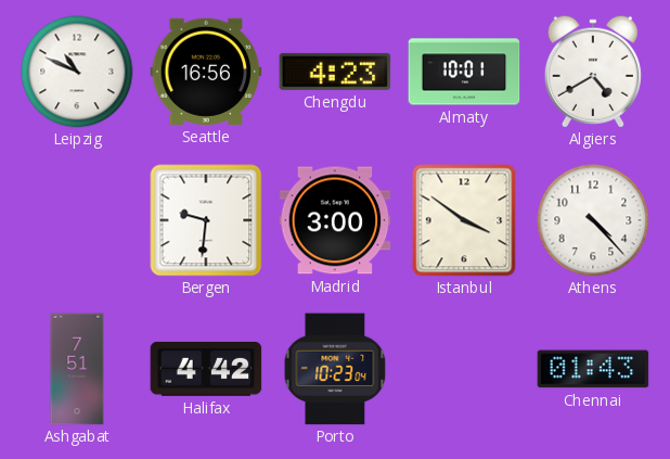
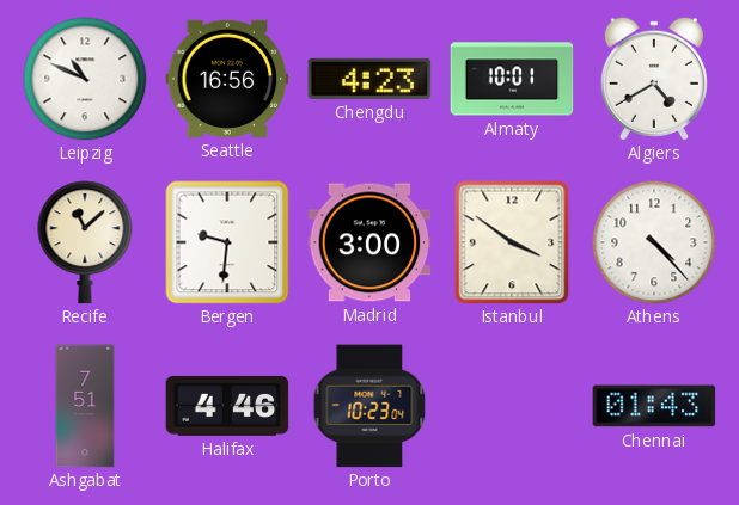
Recife: none -> 11:08 (85, 242)
Halifax: 4:42 -> 4:46 (227, 406)
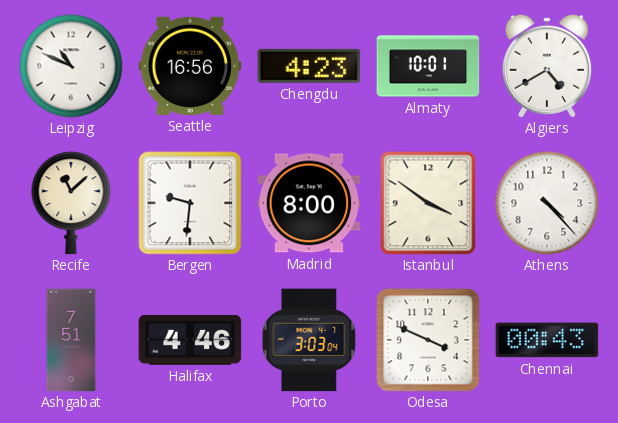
Madrid: 3:00 -> 8:00 (309, 203)
Porto: 10:23 -> 3:03 (309, 340)
Odesa: none -> 3:49 (428, 340)
Chennai: 01:43 -> 00:43 (547, 340)
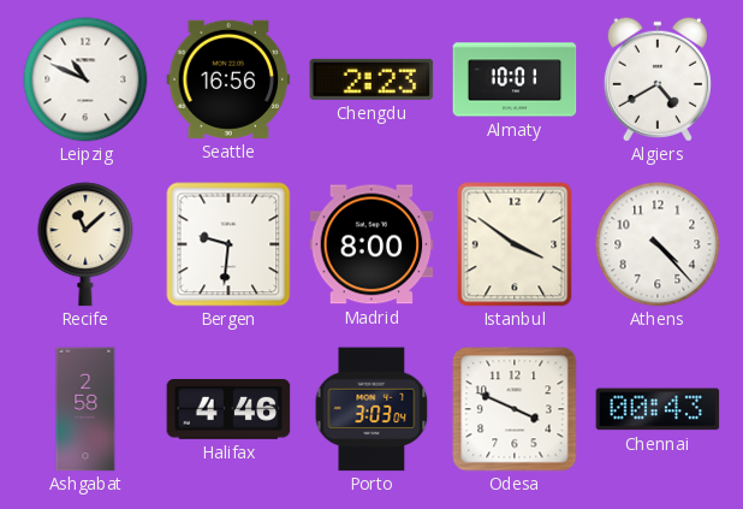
Chengdu: 4:23 -> 2:23 (371, 79)
Ashgabat: 7:51 -> 2:58 (85, 409)
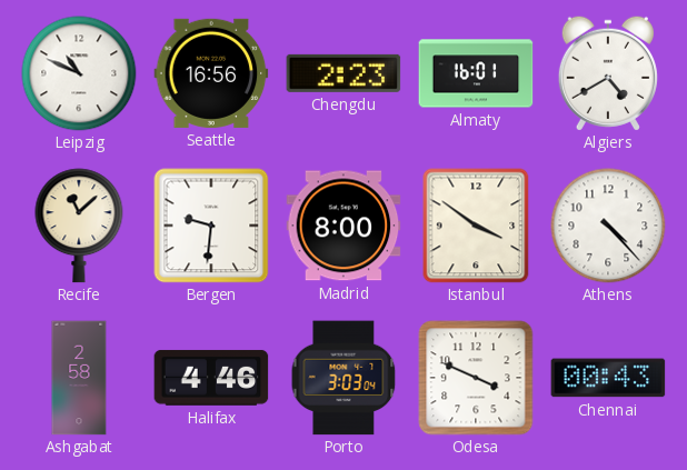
Almaty: 10:01 -> 16:01 (476, 73)
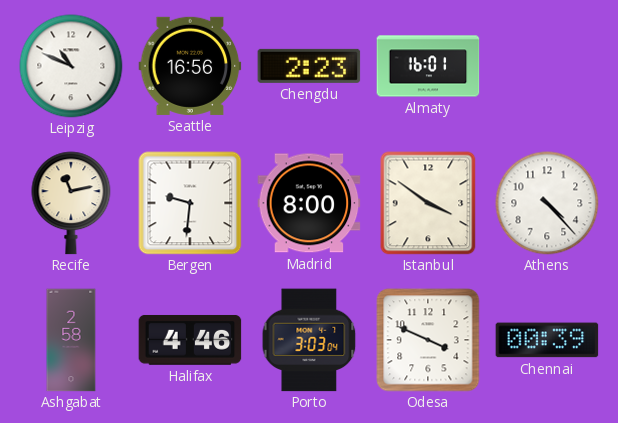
Algiers: 4:40 -> none (608, 73)
Recife: 11:08 -> 11:13 (71, 203)
Chennai: 00:43 -> 00:39 (547, 340)
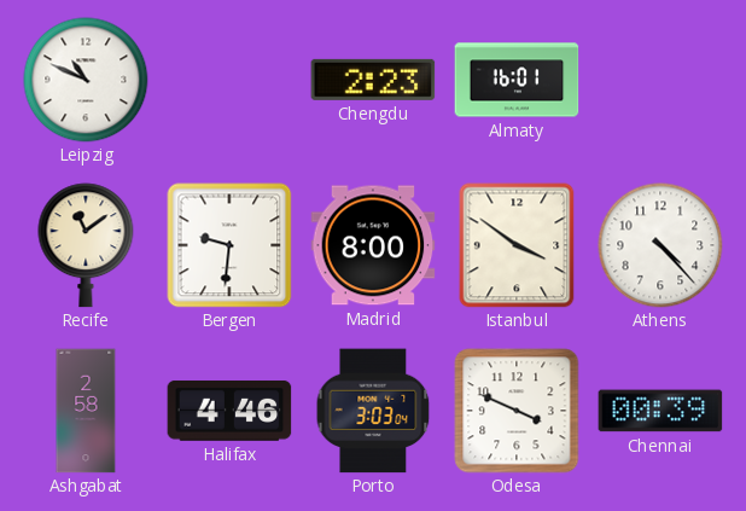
Seattle: 16:56 -> none (190, 66)
Recife: 11:13 -> 11:09 (86, 245)
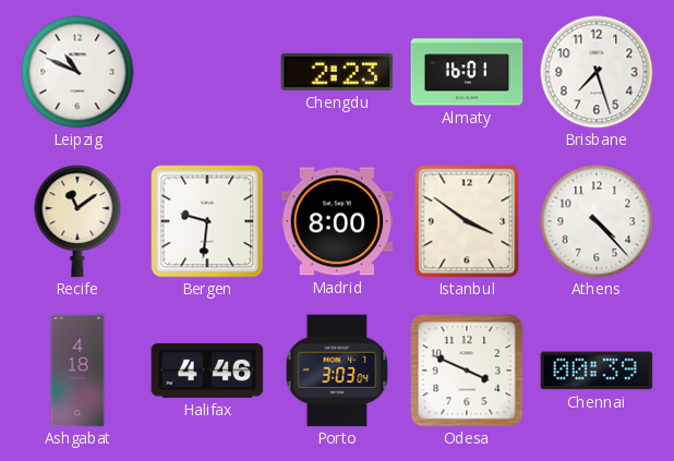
Brisbane: none -> 7:27 (597, 72)
Ashgabat: 2:58 -> 4:18 (77, 371)
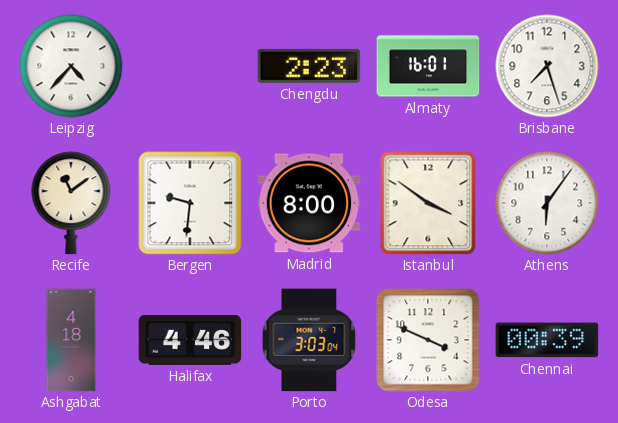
Leipzig: 10:49 -> 4:37 (71, 66)
Athens: 4:23 -> 6:06 (547, 203)
